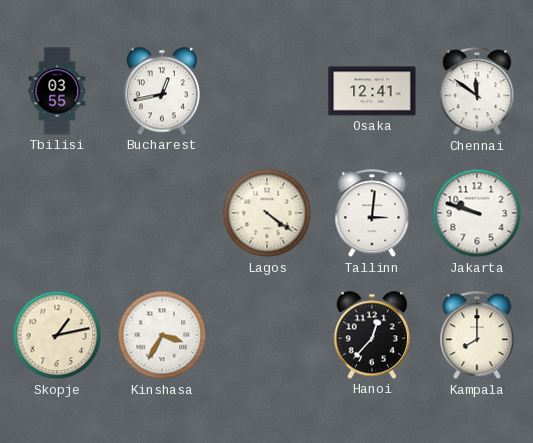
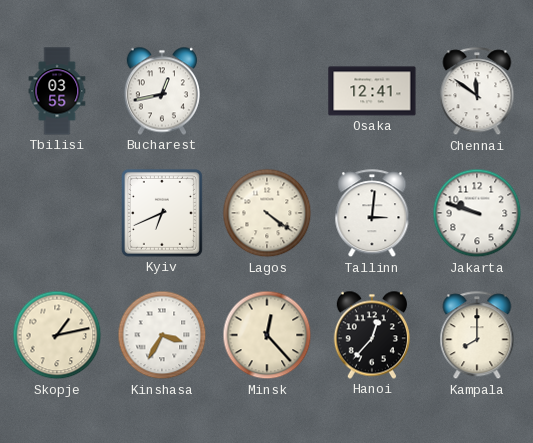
Kyiv: none -> 6:41 (162, 213)
Minsk: none -> 12:23 (267, 335)
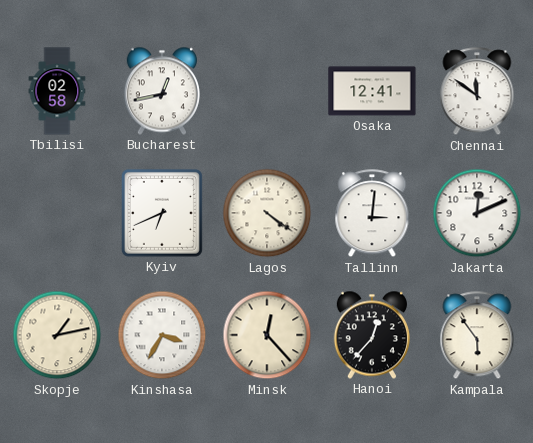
Tbilisi: 03:55 -> 02:58 (57, 91)
Jakarta: 9:48 -> 12:11 (477, 213)
Kampala: 8:00 -> 5:54 (477, 336)
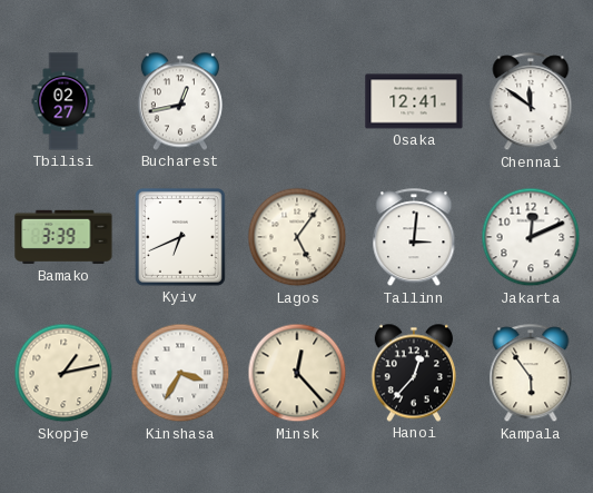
Tbilisi: 02:58 -> 02:27 (63, 101)
Bamako: none -> 3:39 (63, 237)
Lagos: 4:21 -> 5:06 (297, 237)
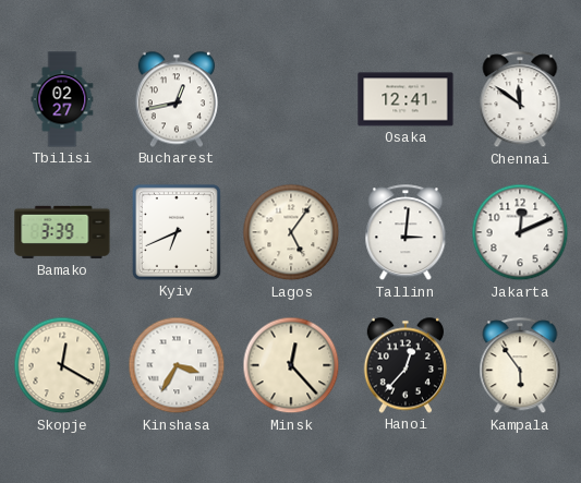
Skopje: 1:13 -> 12:20 (62, 365)
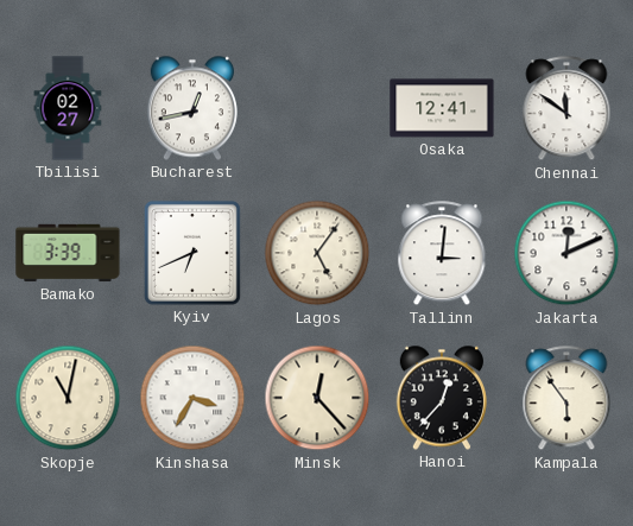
Skopje: 12:20 -> 11:02 (68, 398)
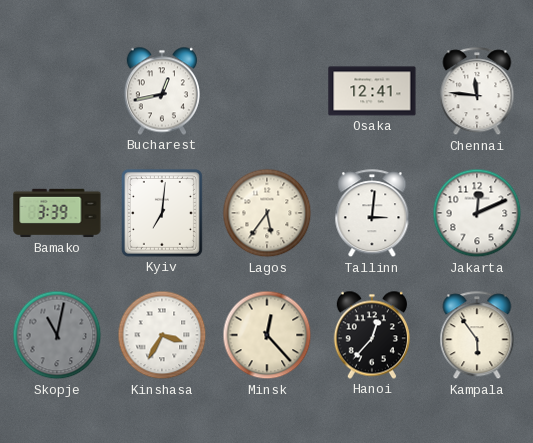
Tbilisi: 02:27 -> none (68, 108)
Chennai: 11:51 -> 11:46 (477, 92)
Kyiv: 6:41 -> 7:01 (162, 213)
Lagos: 5:06 -> 5:36 (267, 213)
Skopje dial: cream -> grey (57, 335)
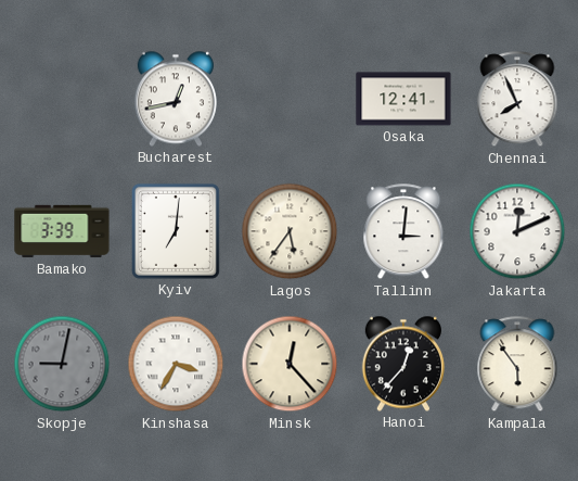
Chennai: 11:46 -> 7:56 (517, 100)
Skopje: 11:02 -> 9:02 (62, 364)
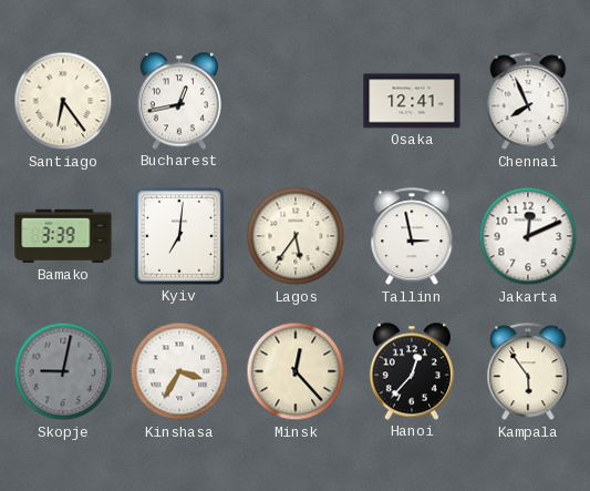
Santiago: none -> 6:24 (63, 101)
Tallinn: 3:01 -> 2:58 (412, 237)
